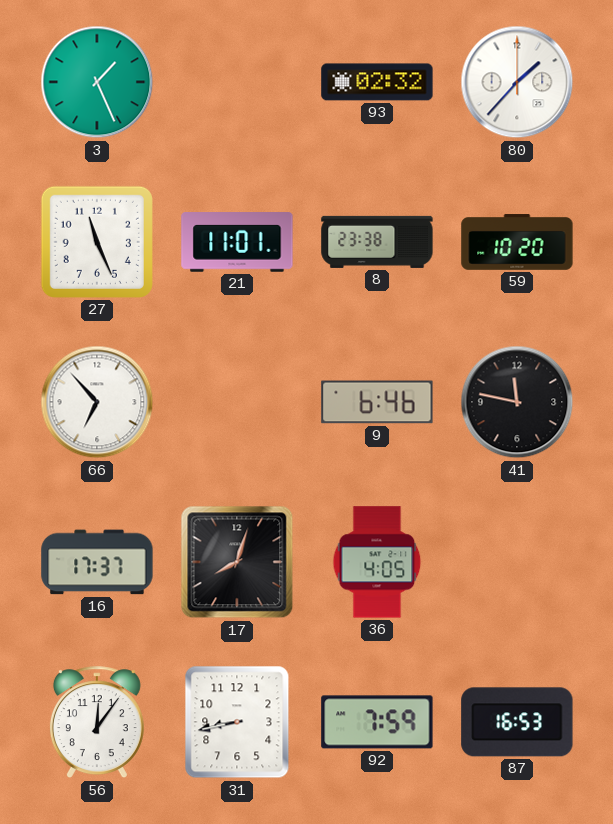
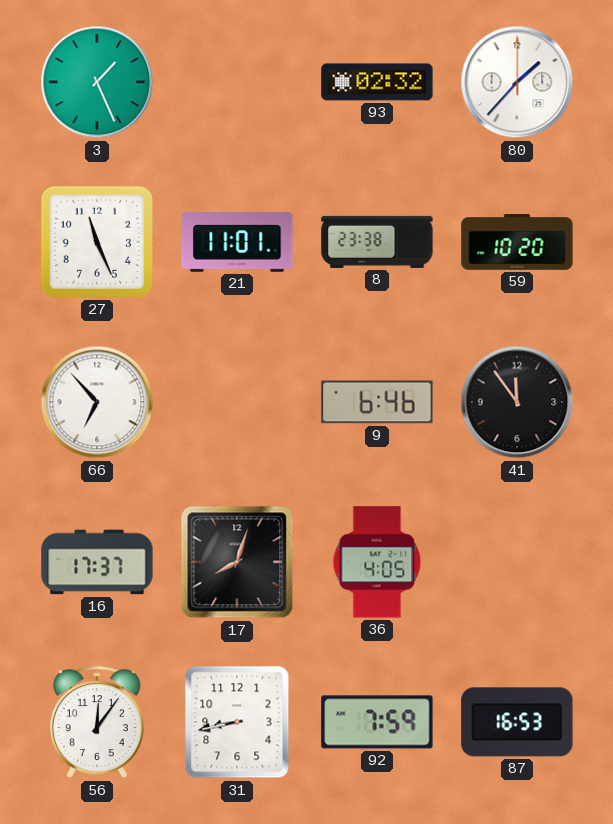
41: 11:47 -> 11:54 (517, 402)
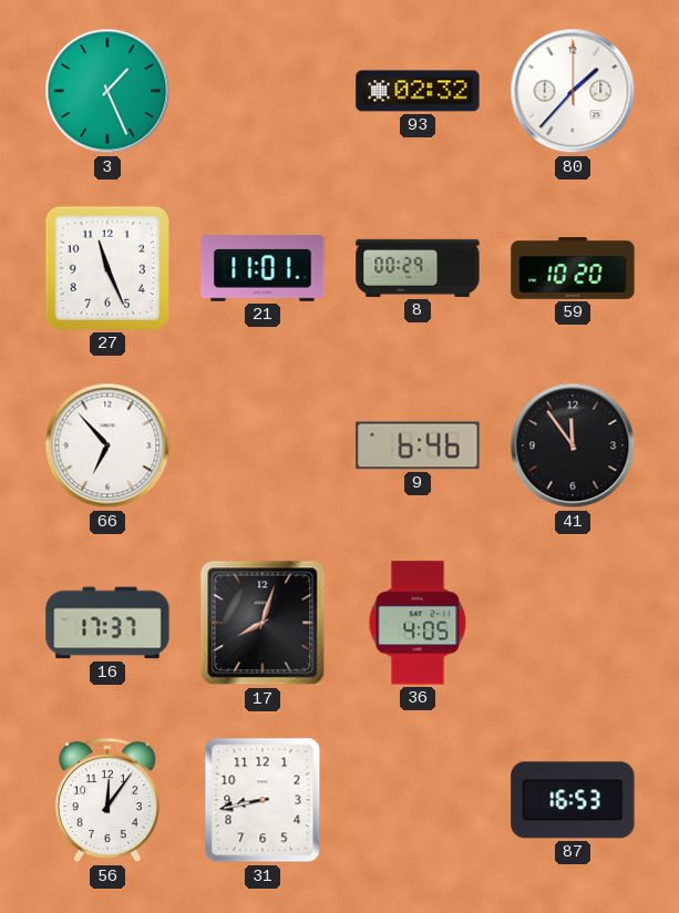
8: 23:38 -> 00:29 (418, 268)
92: 7:59 -> none (377, 722)
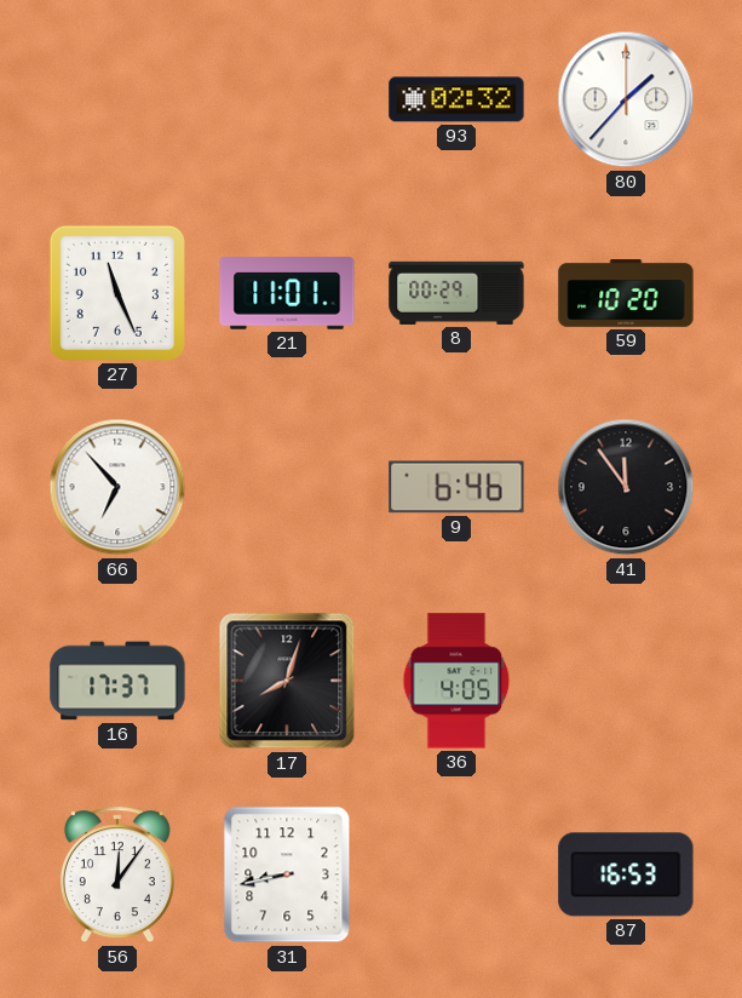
3: 1:26 -> none (107, 91)
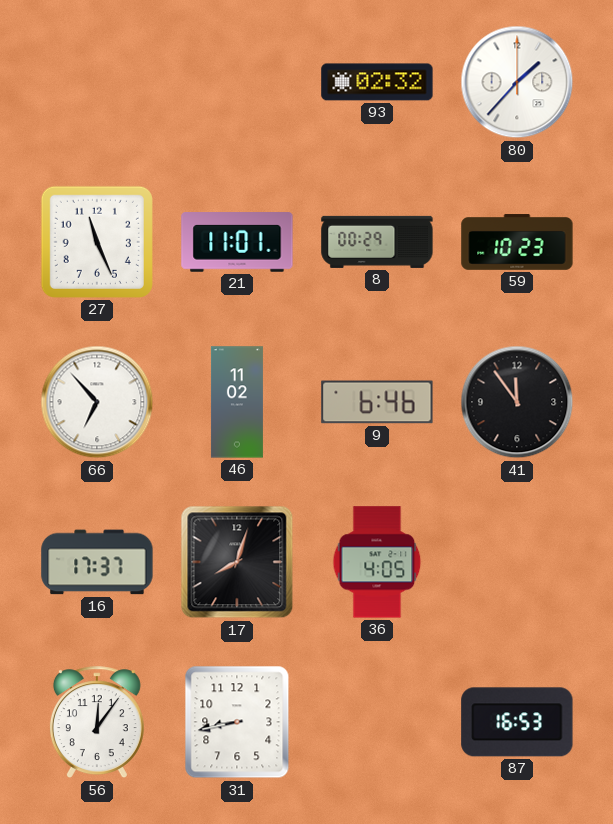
59: 10:20 -> 10:23 (517, 242)
46: none -> 11:02 (237, 402)
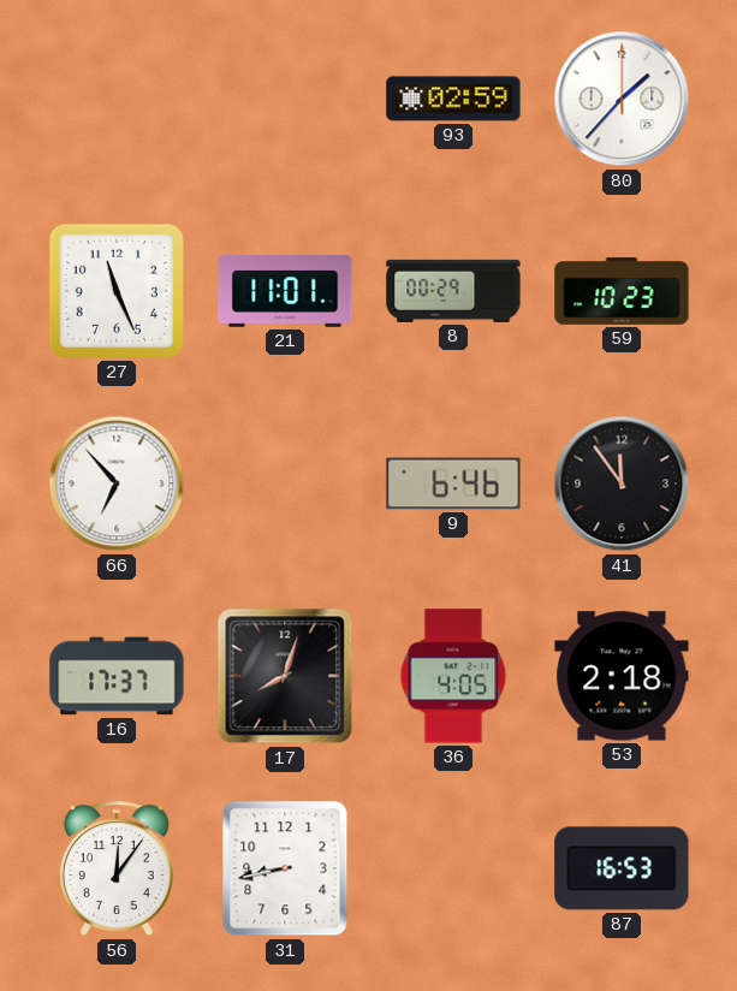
93: 02:32 -> 02:59 (453, 99)
46: 11:02 -> none (237, 402)
53: none -> 2:18 (622, 676)
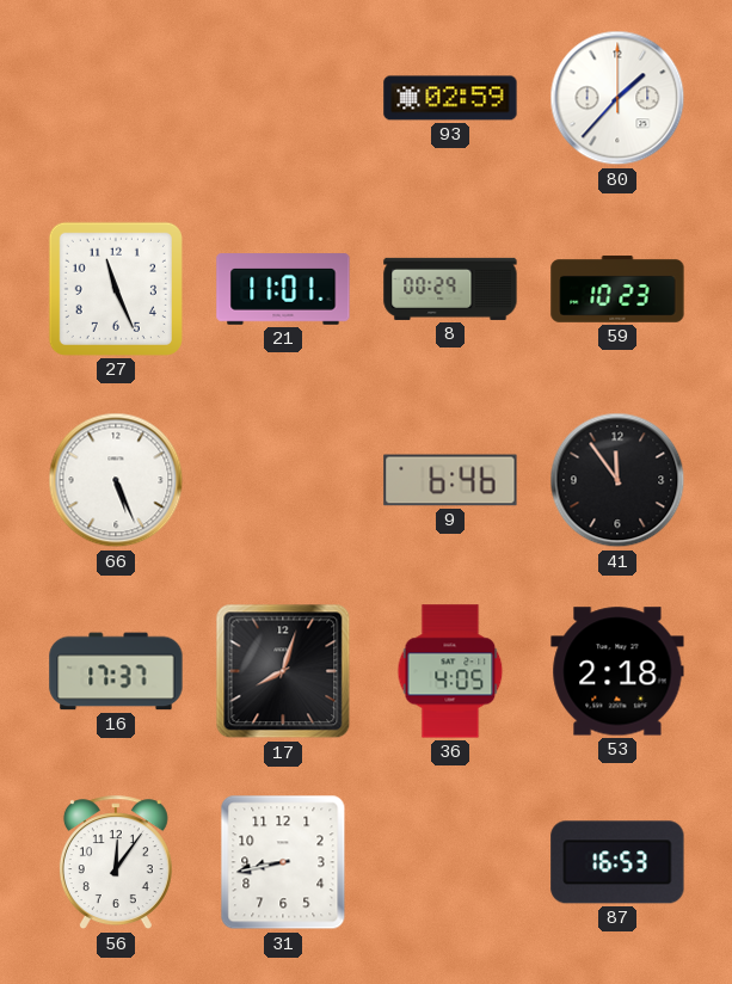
66: 6:53 -> 5:26 (116, 480)
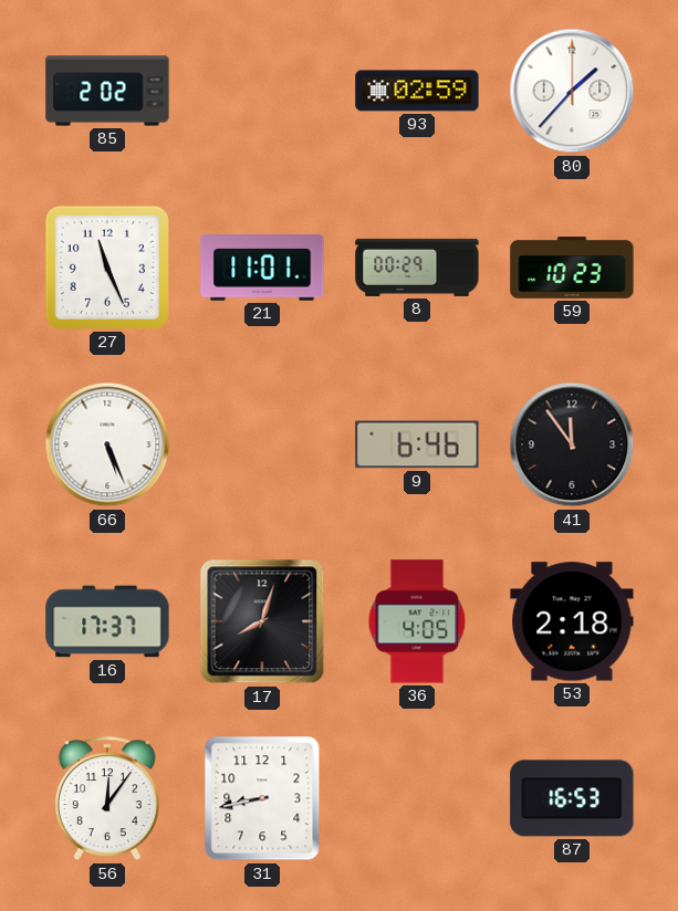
85: none -> 2:02 (107, 91)
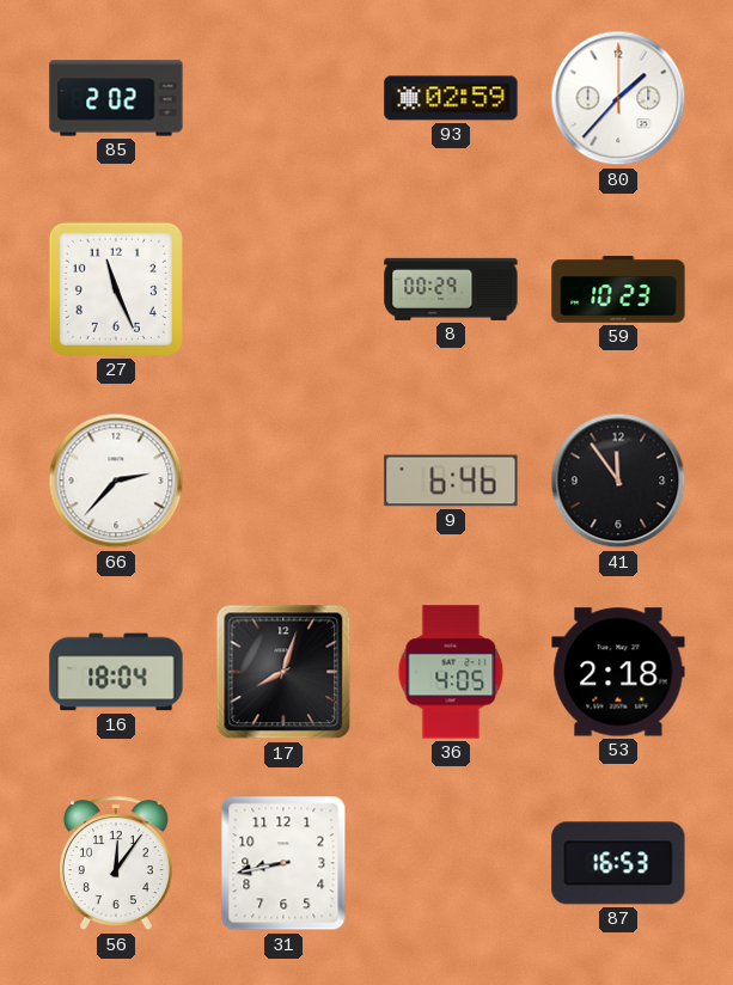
21: 11:01 -> none (262, 268)
66: 5:26 -> 2:37 (116, 481)
16: 17:37 -> 18:04 (116, 672)
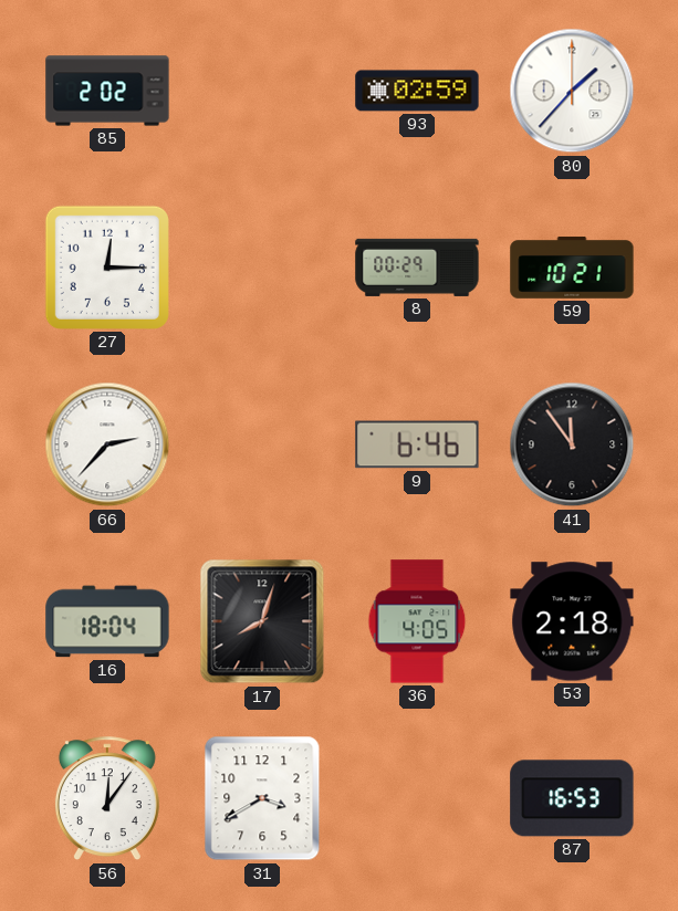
27: 11:26 -> 12:15 (107, 268)
59: 10:23 -> 10:21 (572, 268)
31: 8:43 -> 3:40 (262, 798)
